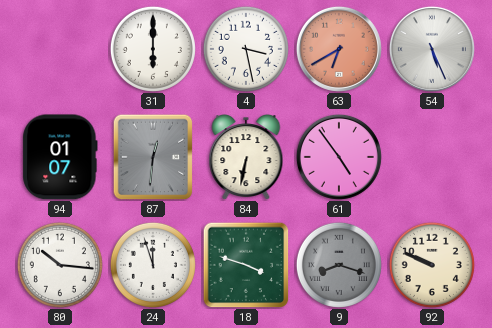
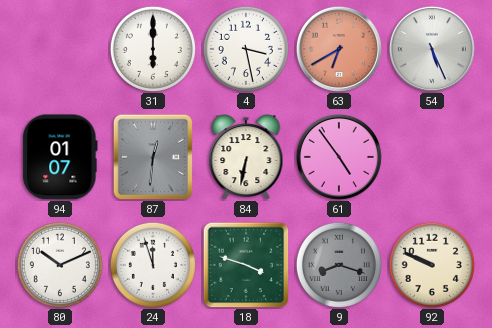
80: 10:16 -> 10:11 (60, 265)
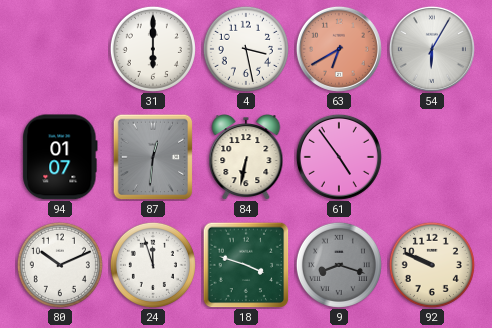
54: 5:26 -> 6:05 (432, 49)
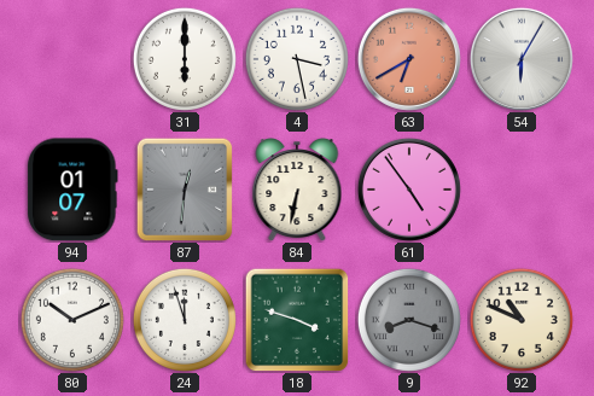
92: 9:49 -> 10:49 (522, 320)
